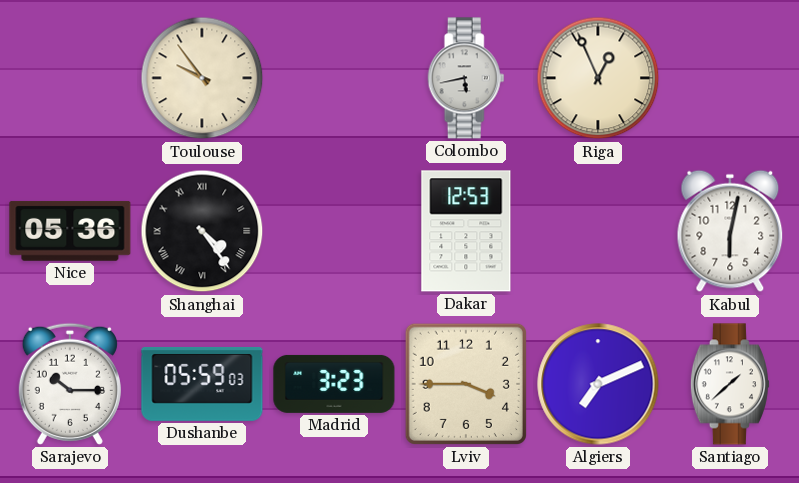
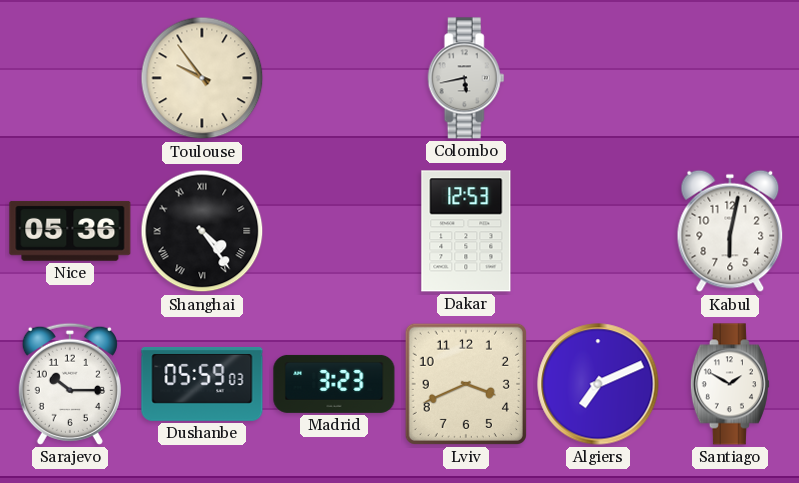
Riga: 12:56 -> none (598, 78)
Lviv: 3:45 -> 3:41 (466, 384)
Santiago: 1:38 -> 1:50 (730, 384)
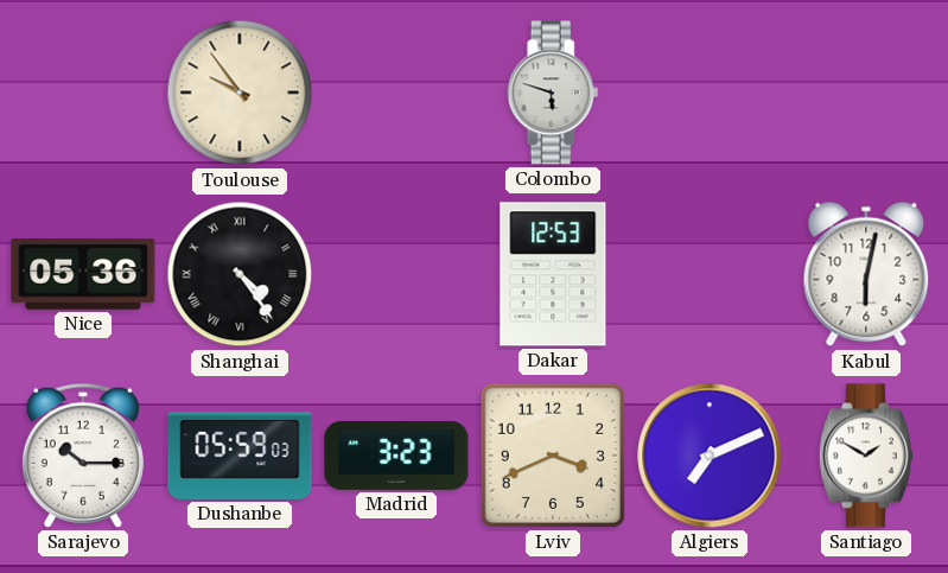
Colombo: 5:43 -> 5:48 (553, 93)
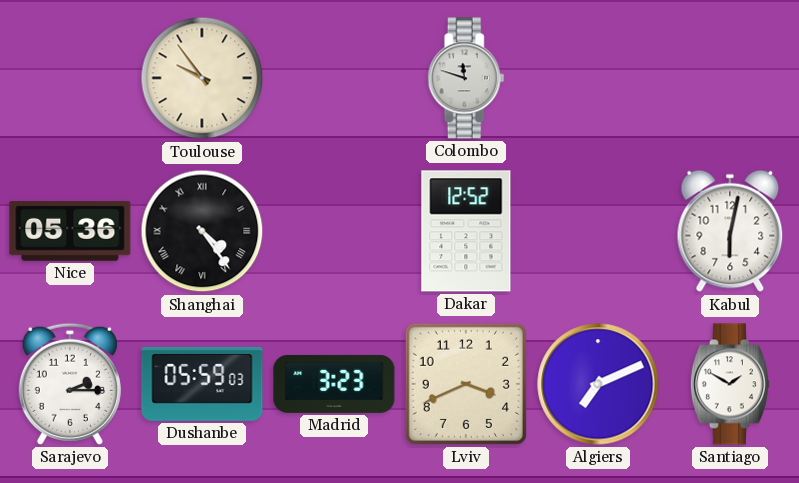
Colombo: 5:48 -> 11:48 (466, 78)
Dakar: 12:53 -> 12:52 (466, 231)
Sarajevo: 10:15 -> 2:15 (70, 384)
